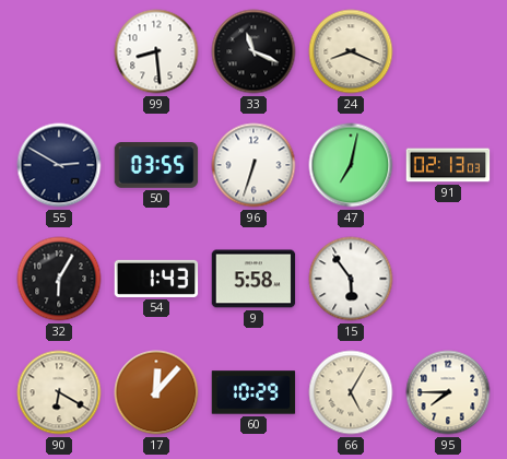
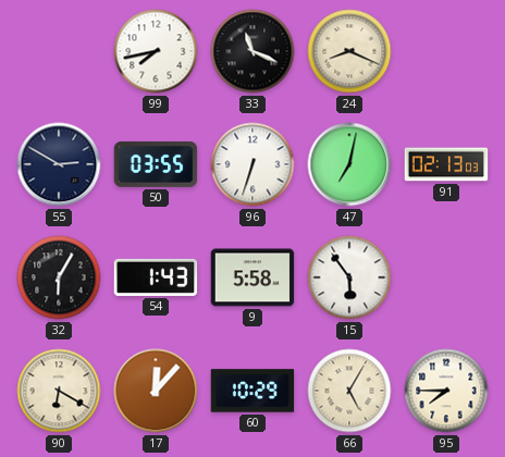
99: 8:29 -> 7:43 (156, 51)
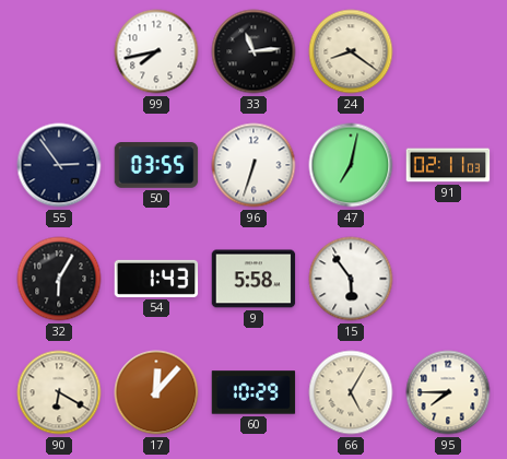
33: 11:19 -> 11:14 (253, 51)
24: 8:19 -> 8:21 (351, 51)
55: 2:50 -> 2:54 (59, 165)
91: 02:13 -> 02:11 (448, 165)
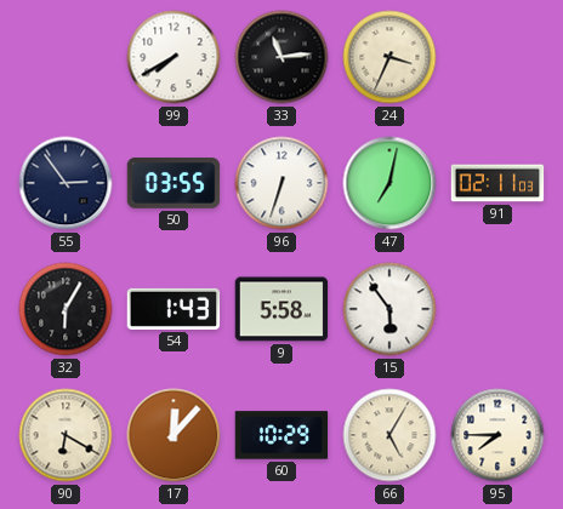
99: 7:43 -> 7:40 (174, 57)
24: 8:21 -> 3:34 (389, 57)
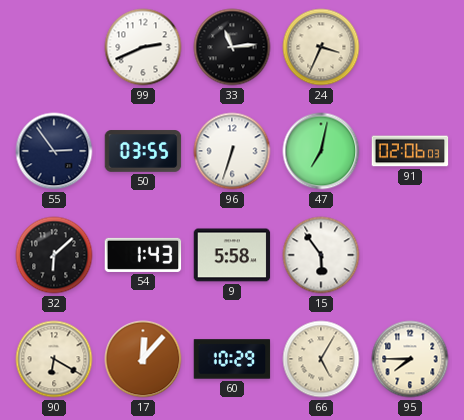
99: 7:40 -> 2:41 (143, 47)
91: 02:11 -> 02:06 (410, 151)
32: 6:05 -> 6:08 (54, 255)
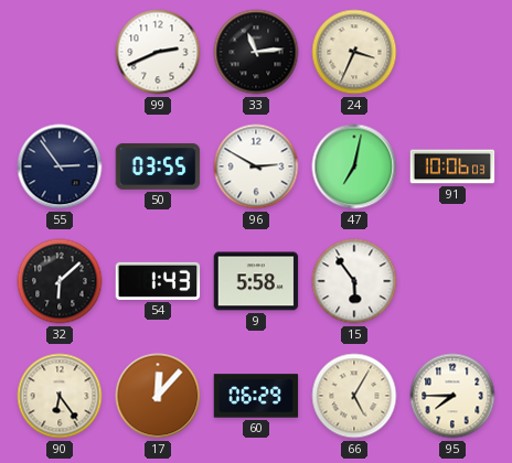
96: 6:33 -> 2:50 (256, 166)
91: 02:06 -> 10:06 (452, 166)
90: 6:20 -> 6:24 (60, 396)
60: 10:29 -> 06:29 (256, 396)
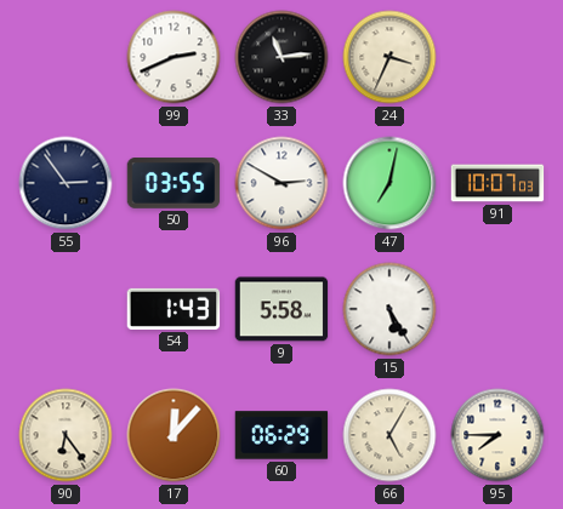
91: 10:06 -> 10:07 (497, 183)
32: 6:08 -> none (60, 281)
15: 5:54 -> 5:25 (389, 309)
